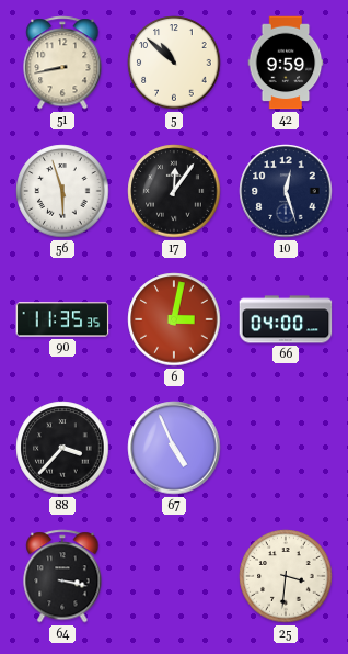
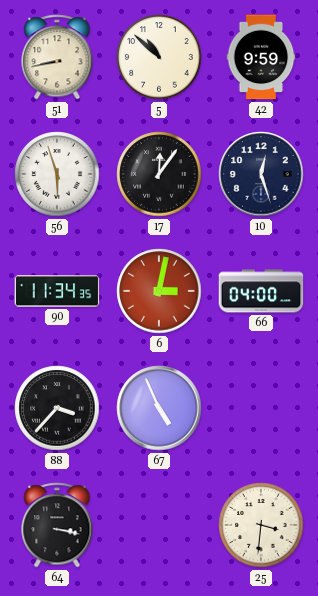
90: 11:35 -> 11:34 (57, 291)
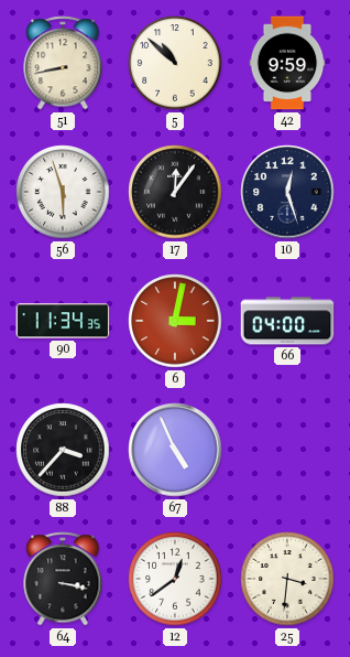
12: none -> 12:39 (175, 579)
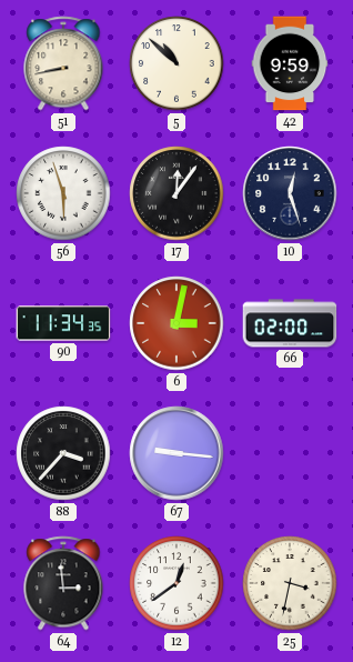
66: 04:00 -> 02:00 (290, 323)
67: 4:56 -> 9:16 (176, 453)
64: 3:17 -> 2:59 (63, 583)
25: 3:31 -> 3:32 (290, 583)
